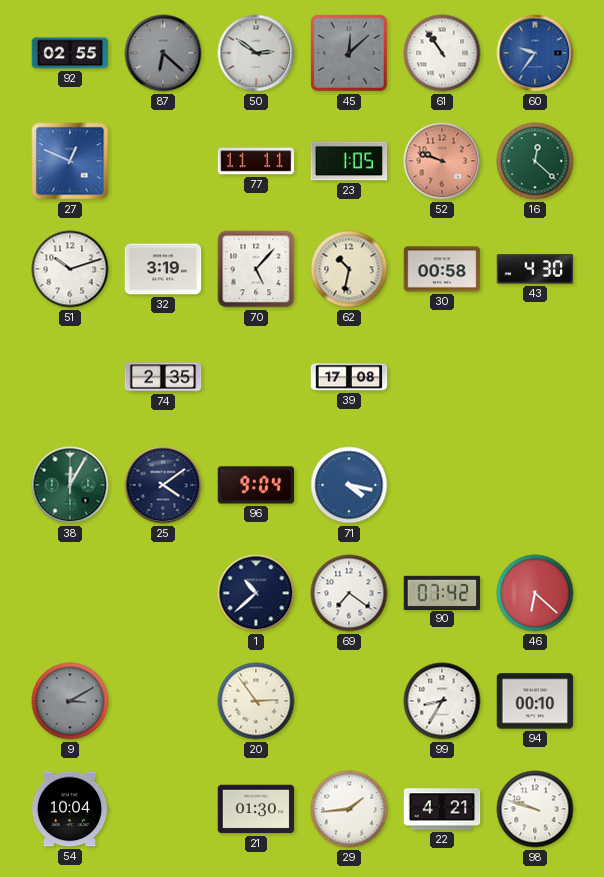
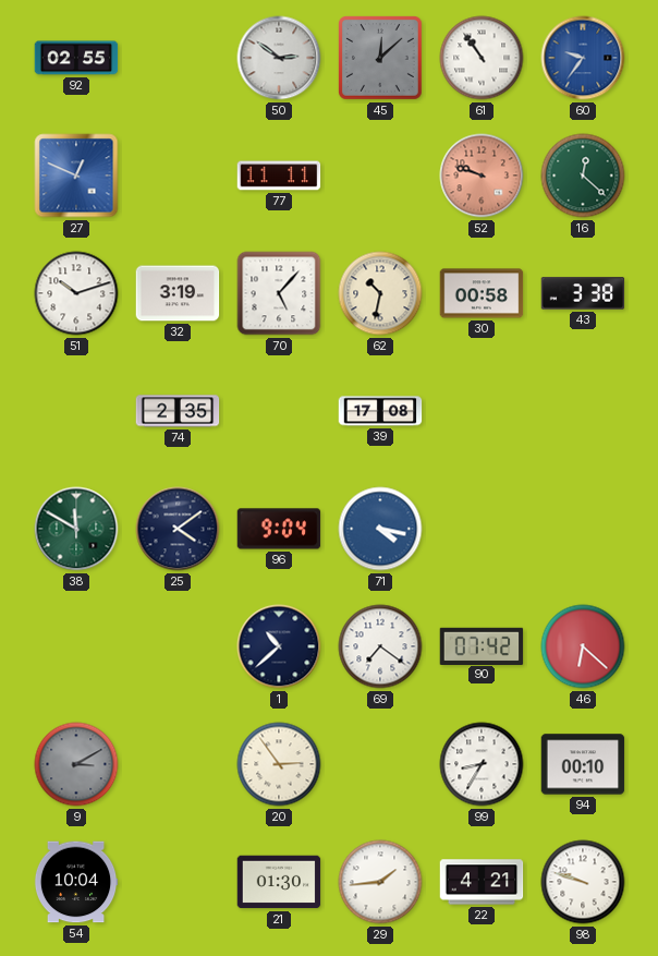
87: 6:22 -> none (163, 53)
23: 1:05 -> none (349, 161)
43: 4:30 -> 3:38 (583, 293)
38: 12:05 -> 11:50 (76, 529)
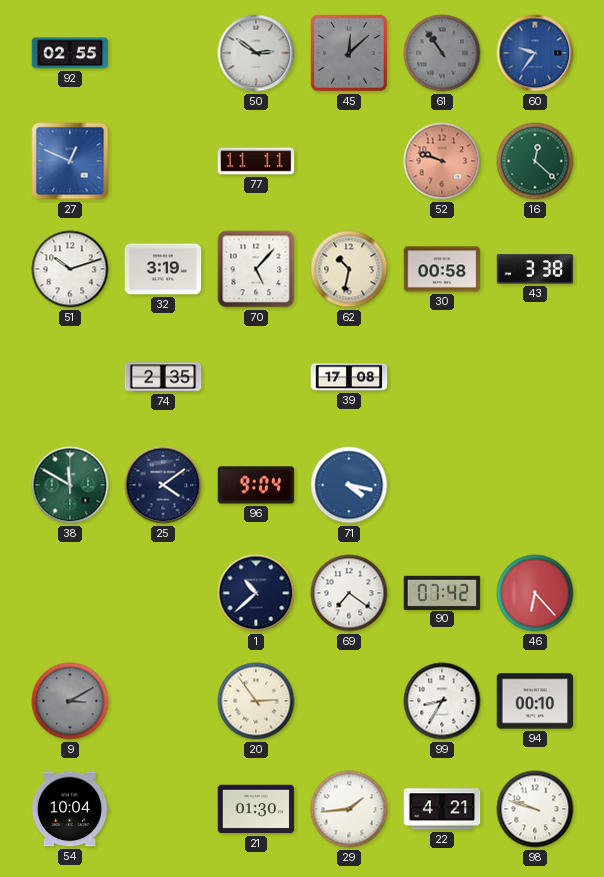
61 dial: white -> grey (442, 53)
46: 6:22 -> 6:23 (535, 593)
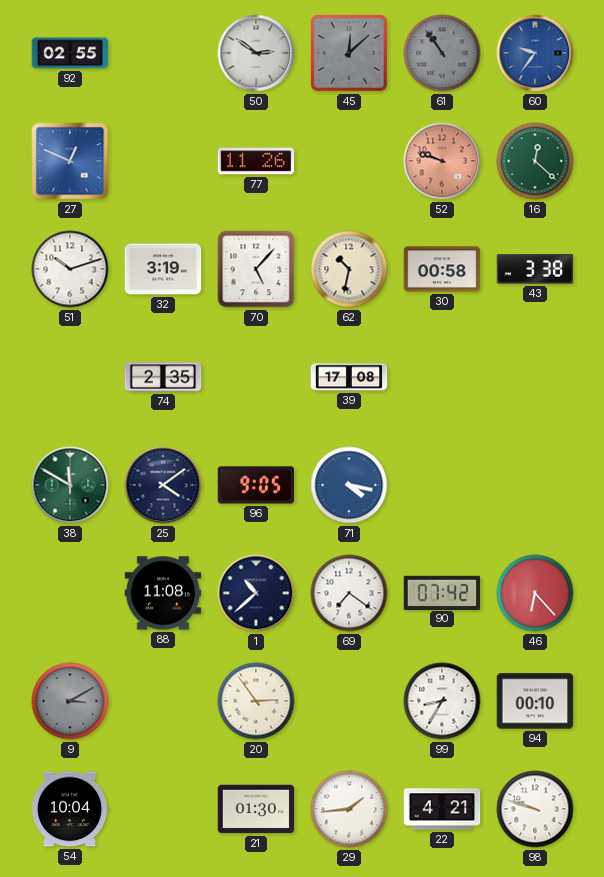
77: 11:11 -> 11:26 (256, 161)
96: 9:04 -> 9:05 (256, 485)
88: none -> 11:08 (163, 593)
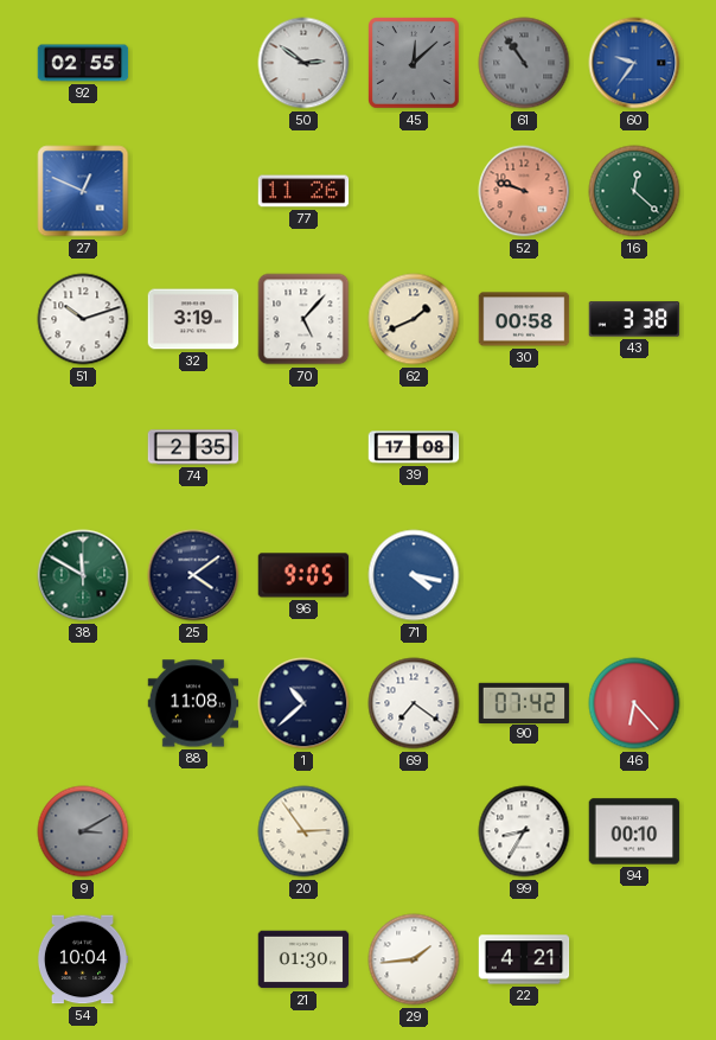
62: 10:32 -> 1:41 (414, 319)
98: 9:48 -> none (535, 809)
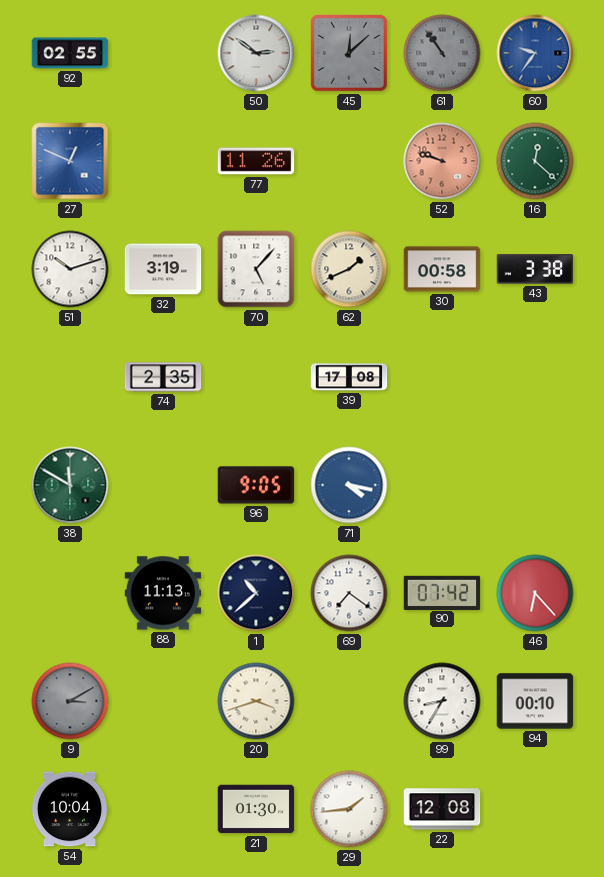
25: 4:09 -> none (193, 575)
88: 11:08 -> 11:13 (163, 593)
20: 2:54 -> 3:42 (256, 701)
22: 4:21 -> 12:08 (442, 809)
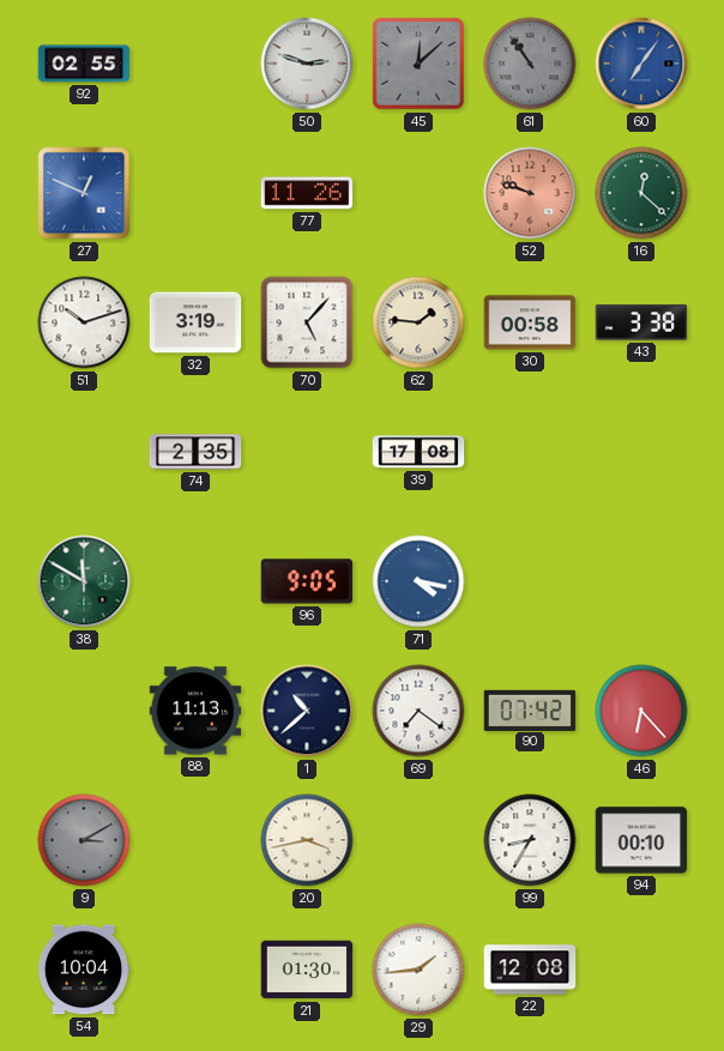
50: 2:51 -> 2:48 (307, 64)
60: 9:36 -> 7:06 (641, 64)
62: 1:41 -> 1:46 (418, 322)
20: 3:42 -> 3:43 (307, 840)
